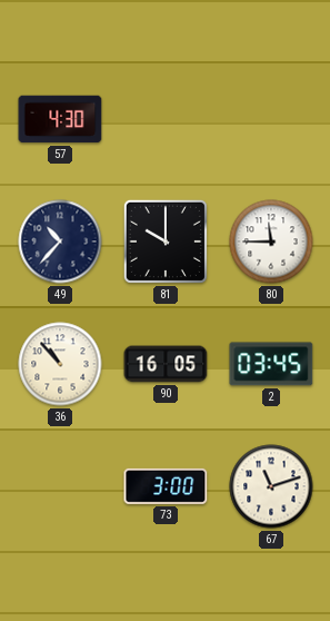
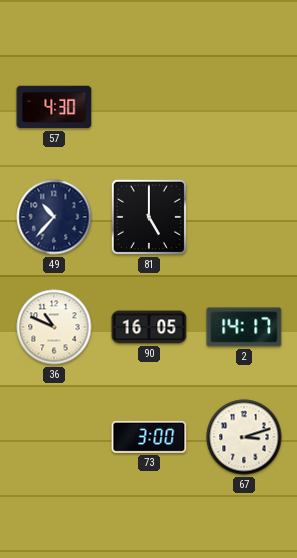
81: 10:00 -> 5:00 (149, 217)
80: 11:45 -> none (271, 241)
36: 10:53 -> 10:49 (54, 327)
2: 03:45 -> 14:17 (244, 327)
67: 11:12 -> 3:12 (244, 437)
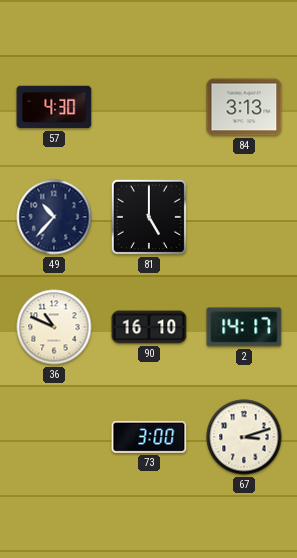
84: none -> 3:13 (244, 107)
90: 16:05 -> 16:10 (149, 327)
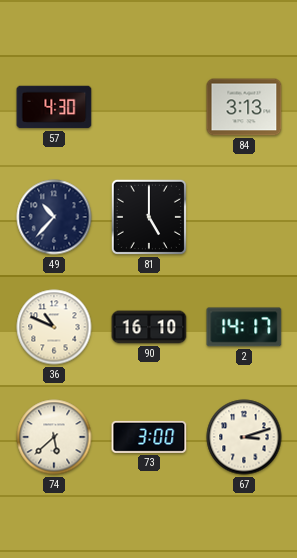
74: none -> 5:38 (54, 437)
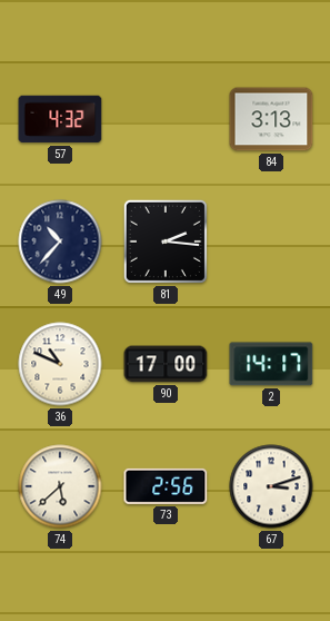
57: 4:30 -> 4:32 (60, 119)
81: 5:00 -> 2:16 (166, 241)
90: 16:10 -> 17:00 (166, 364)
73: 3:00 -> 2:56 (166, 486)
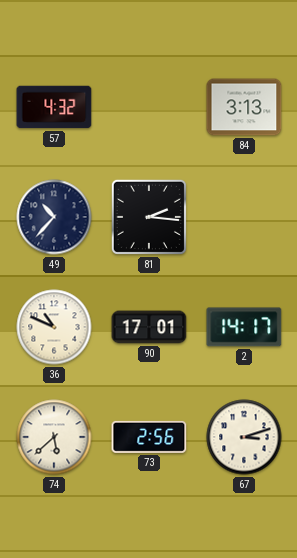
90: 17:00 -> 17:01 (149, 327)
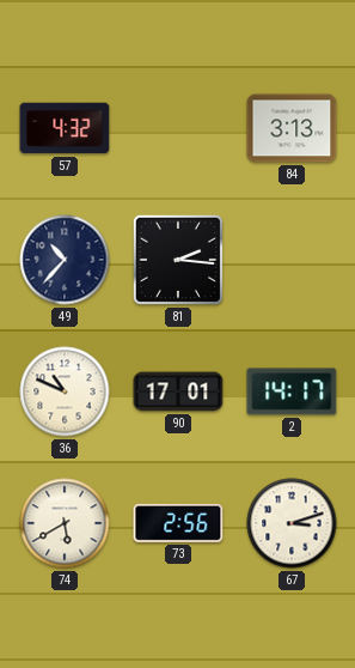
74: 5:38 -> 5:40 (65, 523)
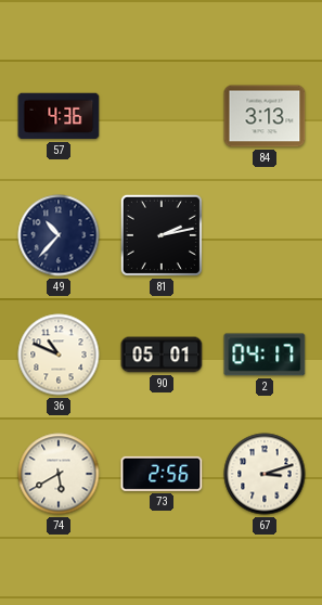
57: 4:32 -> 4:36 (59, 116)
81: 2:16 -> 2:13 (162, 235)
90: 17:01 -> 05:01 (162, 355)
2: 14:17 -> 04:17 (265, 355)
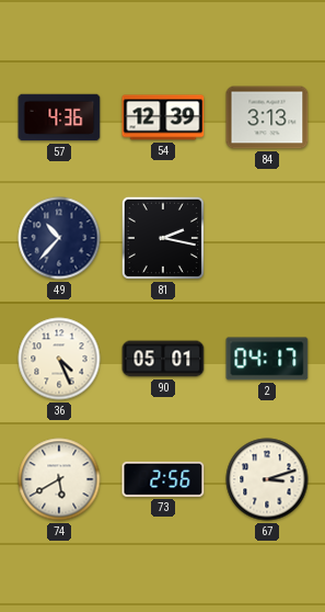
54: none -> 12:39 (163, 117)
81: 2:13 -> 2:17 (163, 238)
36: 10:49 -> 4:26 (59, 359)
